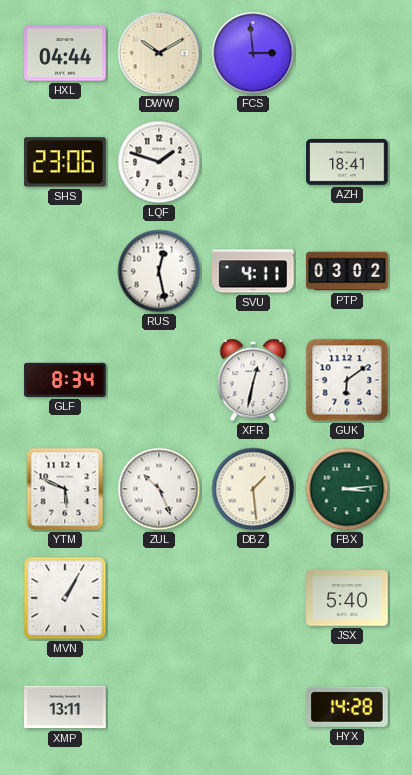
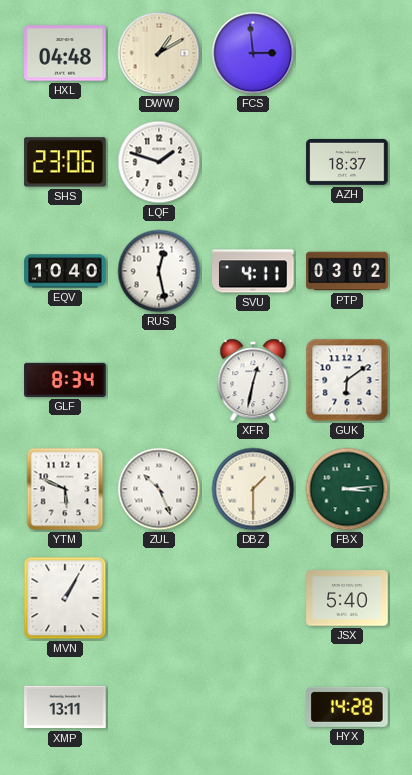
HXL: 04:44 -> 04:48 (65, 53)
DWW: 10:10 -> 1:10 (159, 53)
AZH: 18:41 -> 18:37 (347, 162)
EQV: none -> 10:40 (65, 271)
DBZ: 1:29 -> 1:30 (253, 489)
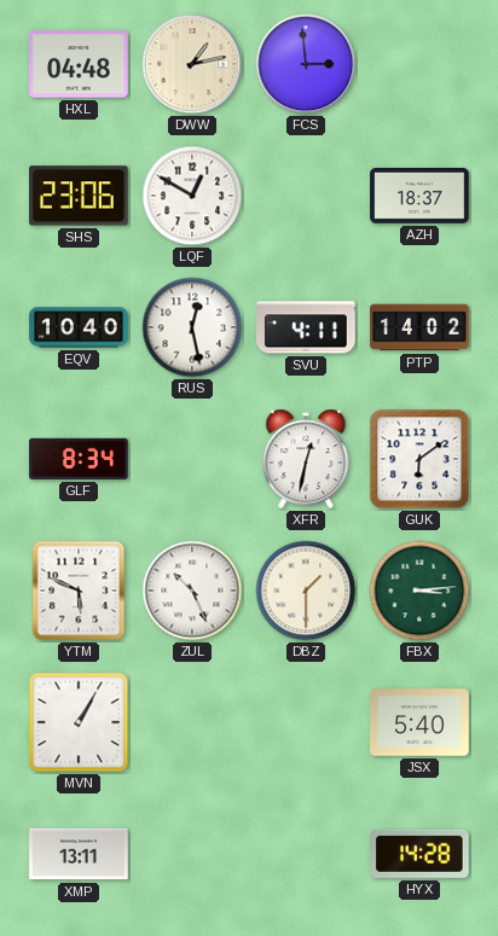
DWW: 1:10 -> 1:13 (192, 64)
LQF: 1:48 -> 12:50 (192, 196)
PTP: 03:02 -> 14:02 (419, 327)
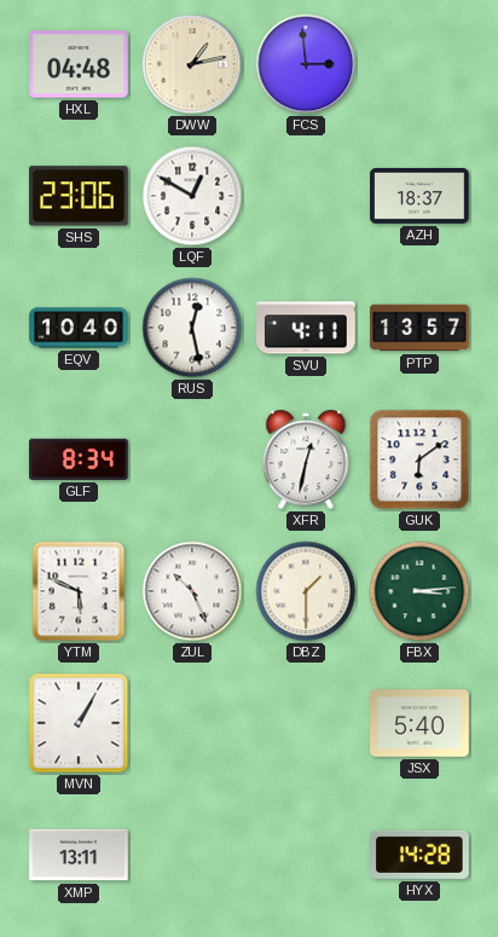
PTP: 14:02 -> 13:57 (419, 328)
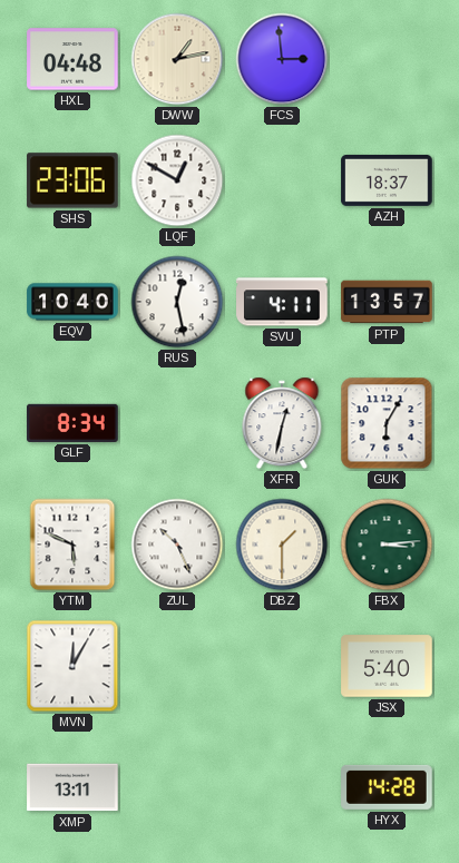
GUK: 6:09 -> 6:05 (387, 423)
MVN: 1:05 -> 12:05 (72, 666)
